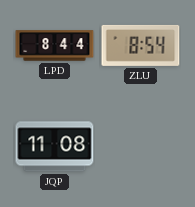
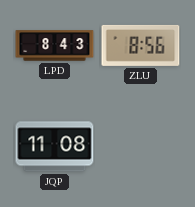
LPD: 8:44 -> 8:43 (55, 46)
ZLU: 8:54 -> 8:56 (141, 45)
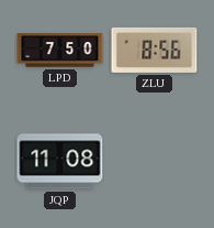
LPD: 8:43 -> 7:50 (60, 51)
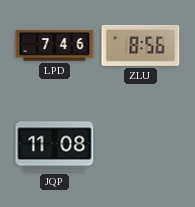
LPD: 7:50 -> 7:46 (55, 46)
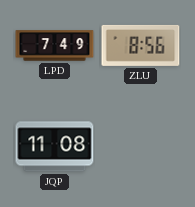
LPD: 7:46 -> 7:49 (55, 46)
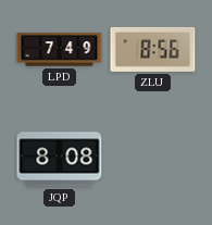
JQP: 11:08 -> 8:08 (60, 160)
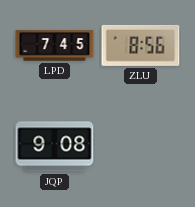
LPD: 7:49 -> 7:45 (55, 46)
JQP: 8:08 -> 9:08 (55, 147)
